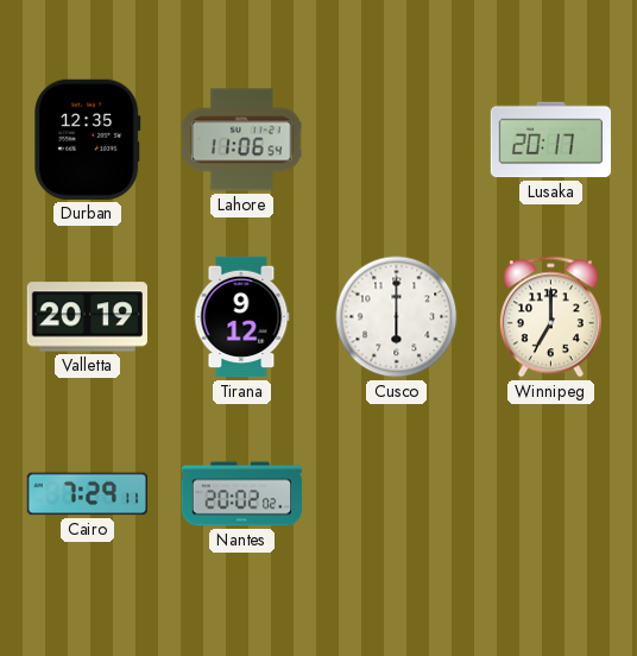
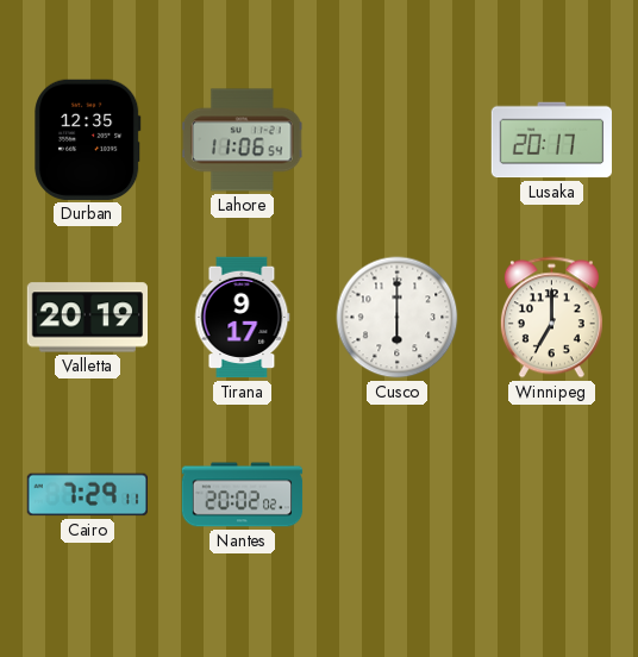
Tirana: 9:12 -> 9:17 (242, 318)
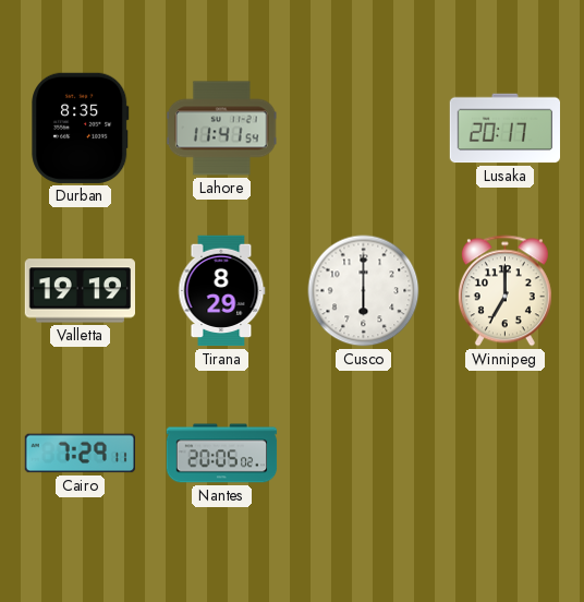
Durban: 12:35 -> 8:35 (81, 128)
Lahore: 11:06 -> 11:41 (222, 129)
Valletta: 20:19 -> 19:19 (80, 291)
Tirana: 9:17 -> 8:29 (221, 291)
Nantes: 20:02 -> 20:05 (222, 454)
